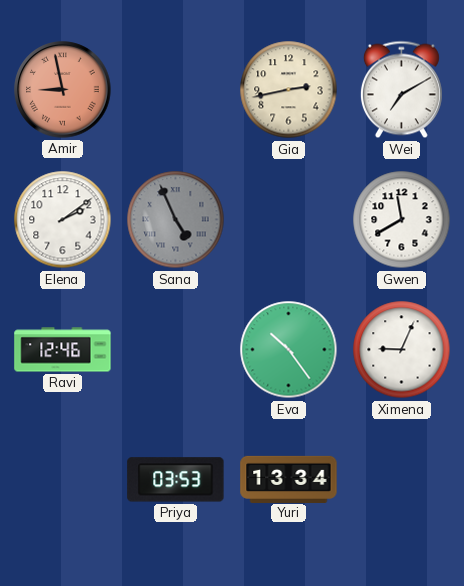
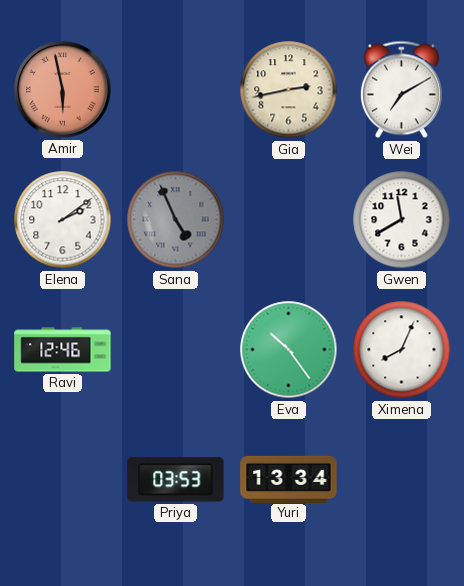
Amir: 8:58 -> 5:58 (63, 90)
Ximena: 9:04 -> 8:04 (402, 350)
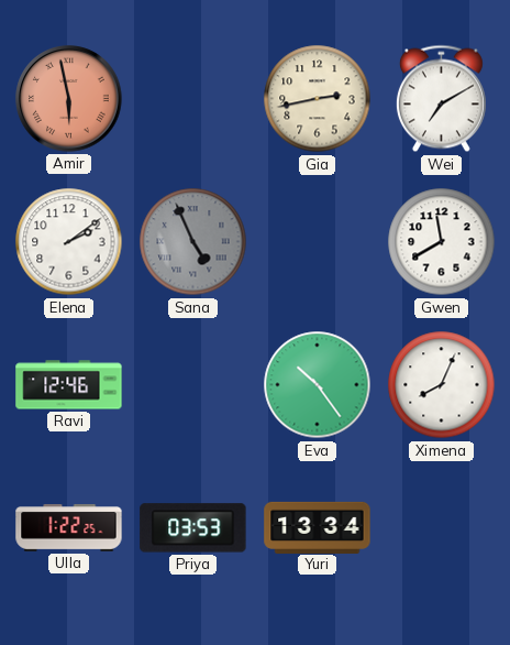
Ulla: none -> 1:22 (69, 528)
